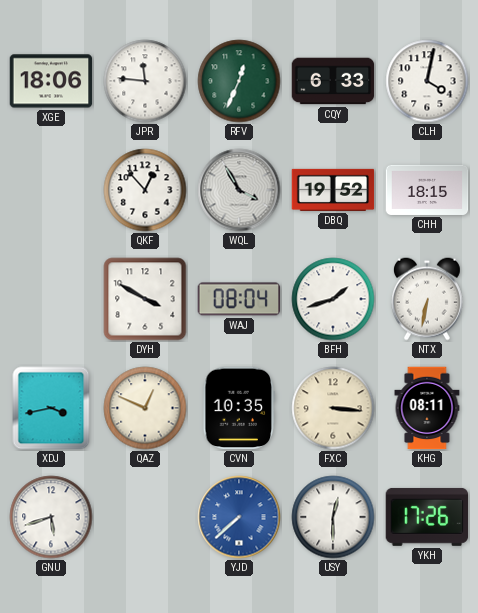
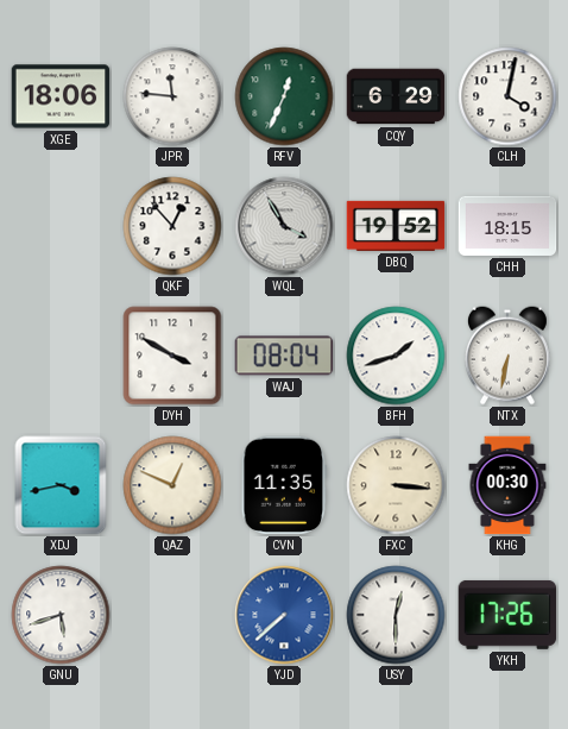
CQY: 6:33 -> 6:29 (396, 96)
CVN: 10:35 -> 11:35 (284, 485)
KHG: 08:11 -> 00:30 (507, 485)
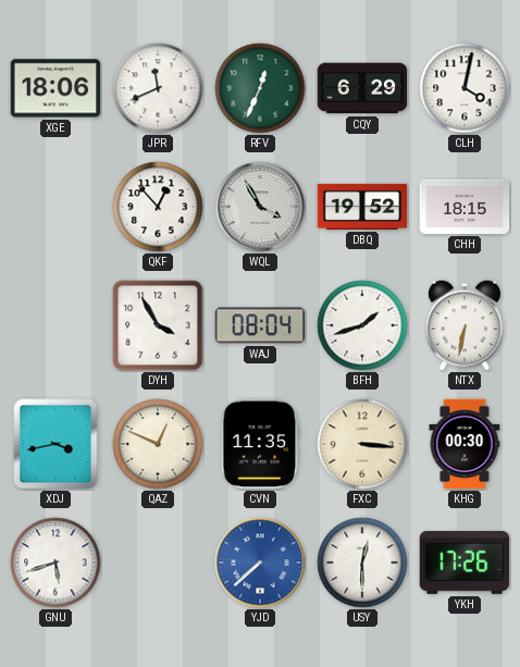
JPR: 11:46 -> 11:41 (158, 88)
DYH: 3:50 -> 3:55 (158, 325)
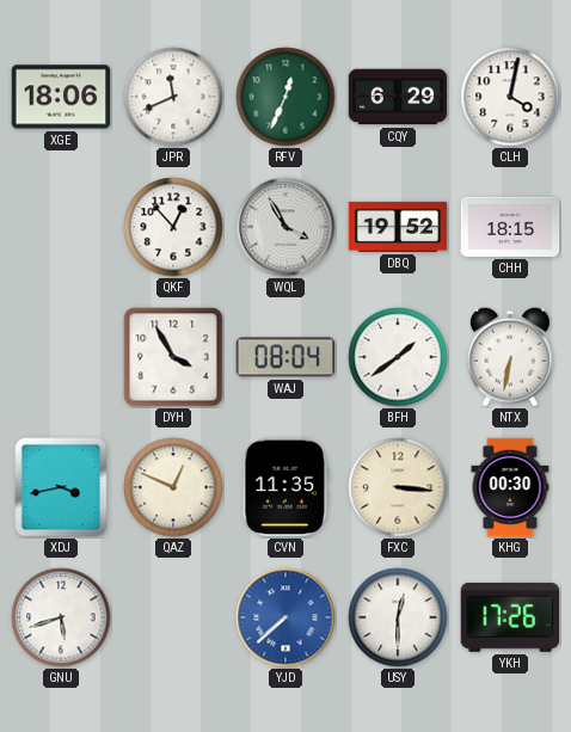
BFH: 1:42 -> 1:39 (398, 357)
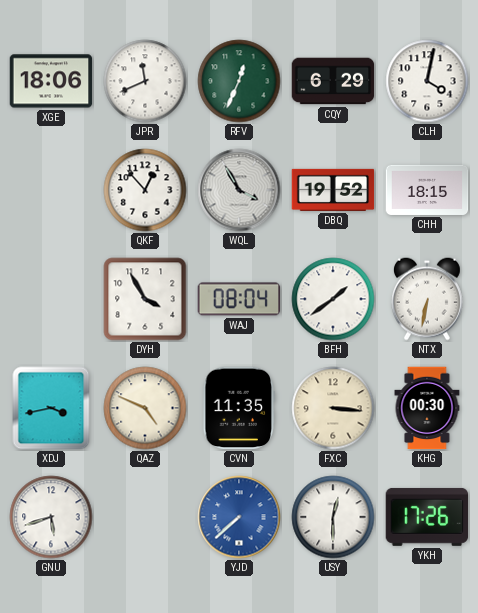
QAZ: 12:49 -> 4:49 (145, 408)
